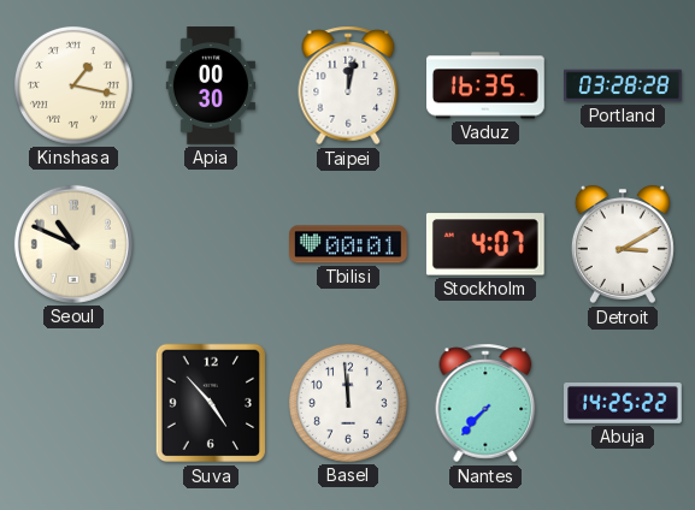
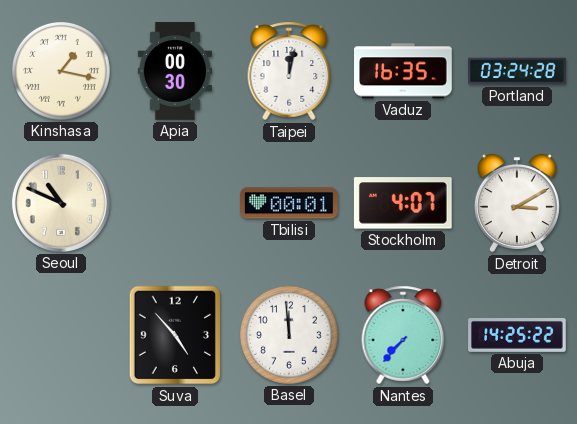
Portland: 03:28 -> 03:24 (518, 71)
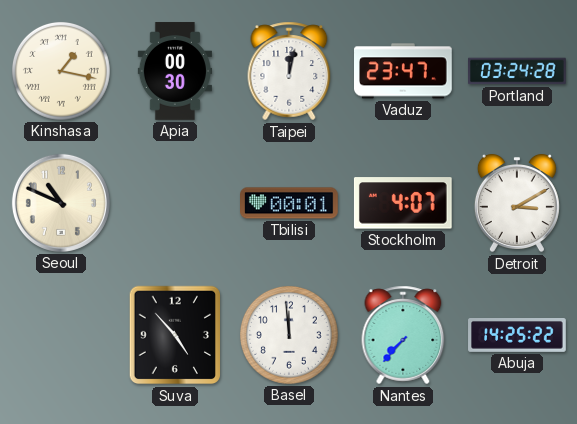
Vaduz: 16:35 -> 23:47 (404, 71)
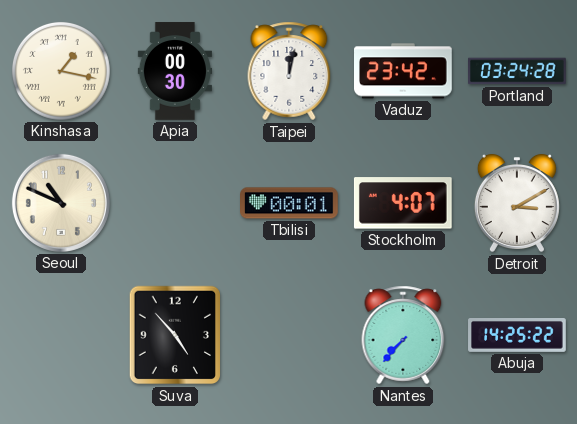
Vaduz: 23:47 -> 23:42 (404, 71)
Basel: 11:59 -> none (289, 335)
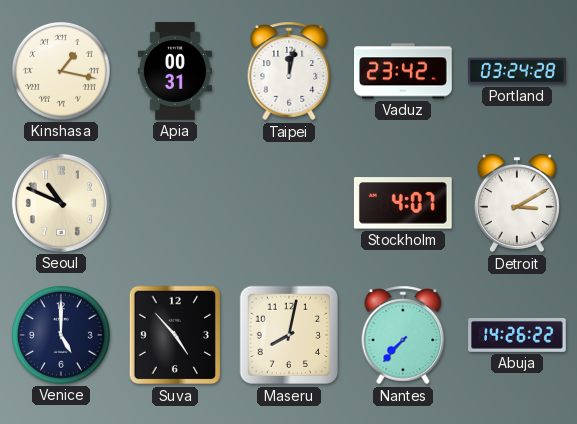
Apia: 00:30 -> 00:31 (175, 71)
Tbilisi: 00:01 -> none (290, 203)
Venice: none -> 5:00 (61, 335)
Maseru: none -> 8:02 (289, 335)
Abuja: 14:25 -> 14:26 (517, 336)
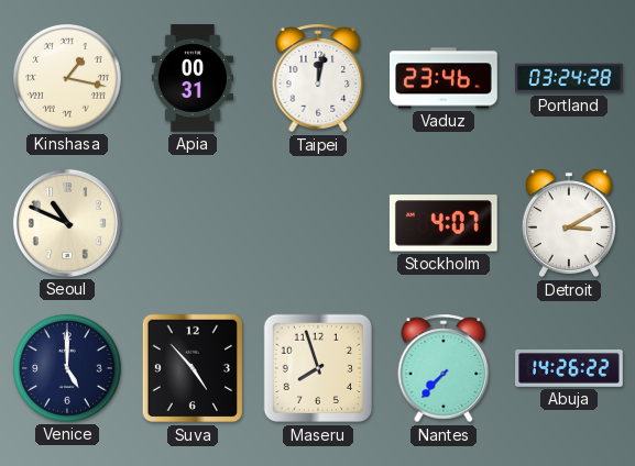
Vaduz: 23:42 -> 23:46 (445, 78)
Maseru: 8:02 -> 7:57 (318, 368)
